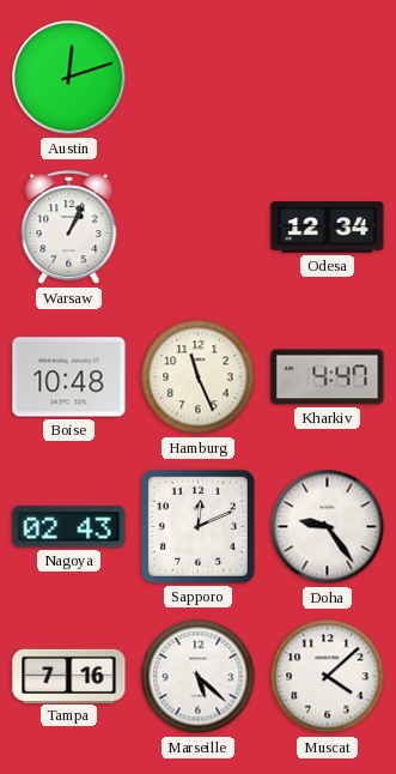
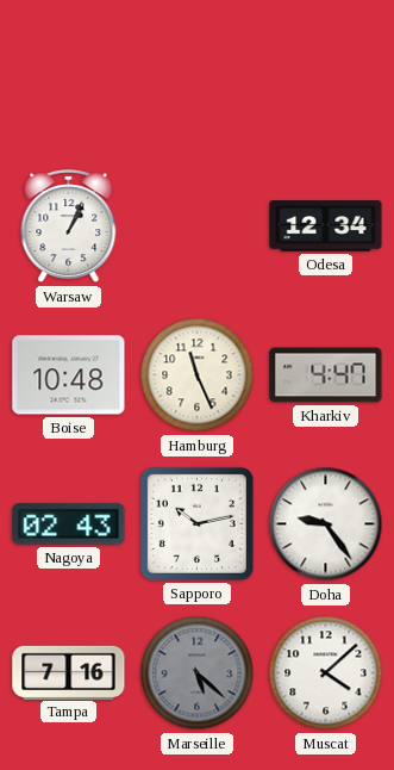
Austin: 12:12 -> none (69, 78)
Sapporo: 12:11 -> 10:13 (196, 523)
Marseille dial: white -> grey (198, 673)
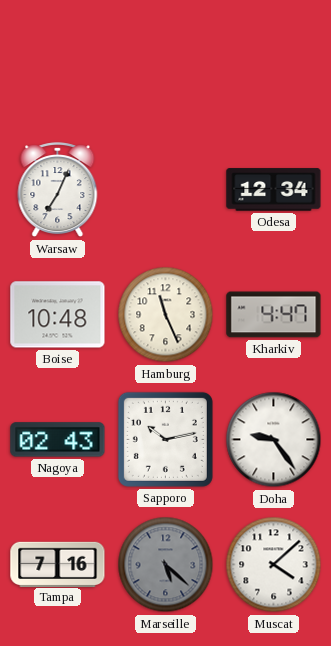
Warsaw: 1:04 -> 7:04 (58, 190)
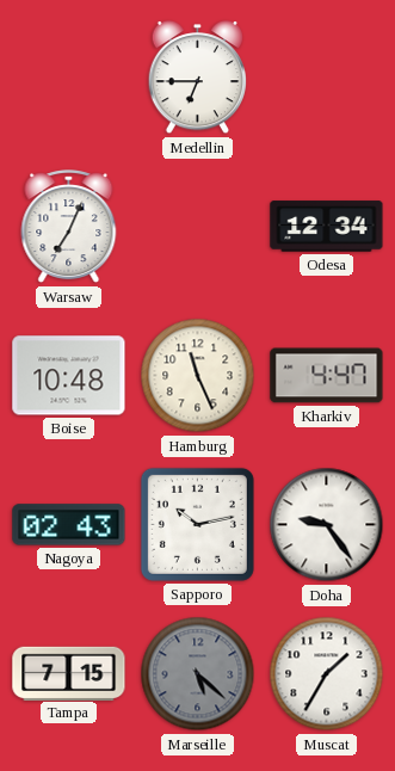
Medellin: none -> 6:45 (197, 79)
Tampa: 7:16 -> 7:15 (69, 673)
Muscat: 4:08 -> 1:35 (327, 674)
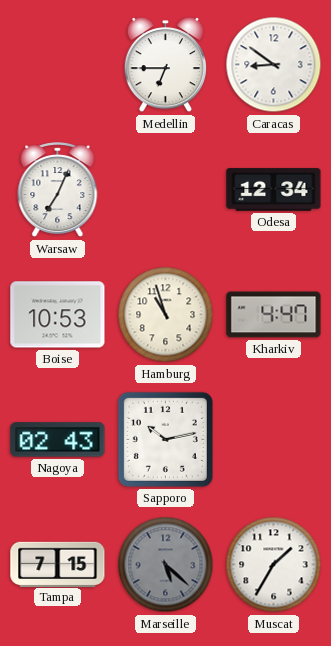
Caracas: none -> 8:51 (274, 65)
Boise: 10:48 -> 10:53 (58, 315)
Hamburg: 11:26 -> 10:57 (166, 315)
Doha: 9:24 -> none (327, 525)
